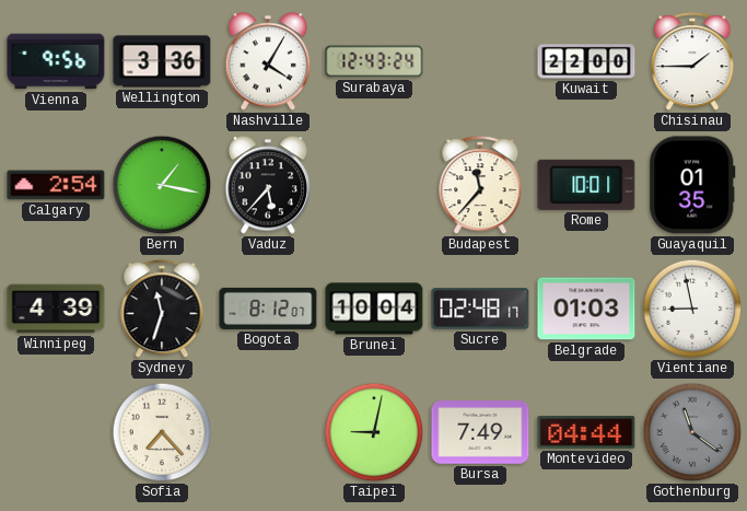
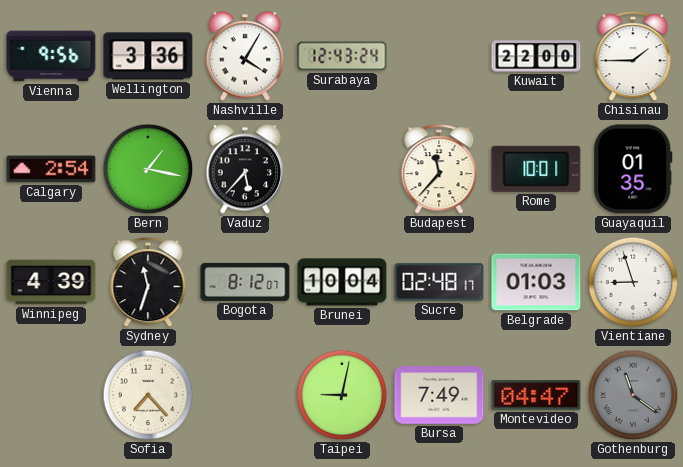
Vientiane: 8:58 -> 8:57 (633, 282)
Montevideo: 04:44 -> 04:47 (536, 395)
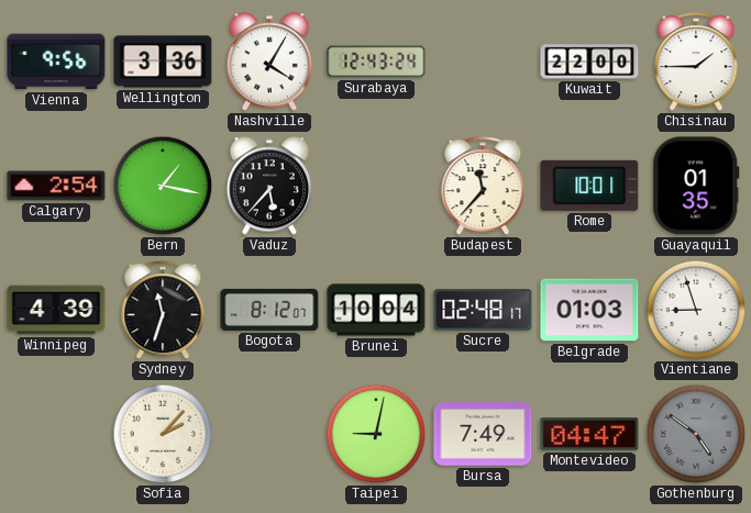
Sofia: 7:23 -> 2:07 (163, 434)
Gothenburg: 11:21 -> 4:51 (696, 434)
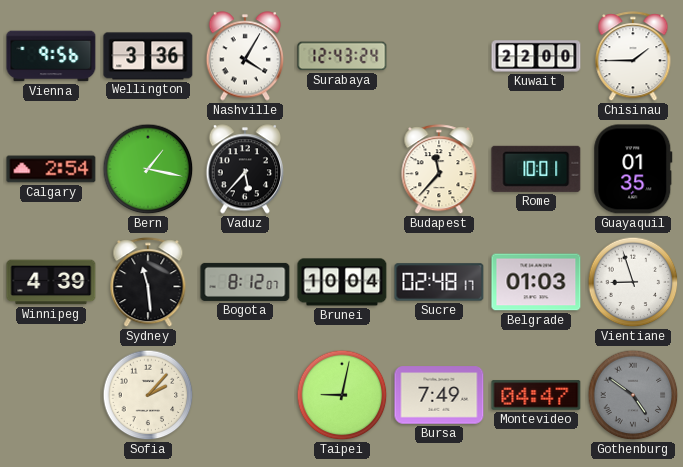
Sydney: 11:33 -> 11:29 (148, 283)
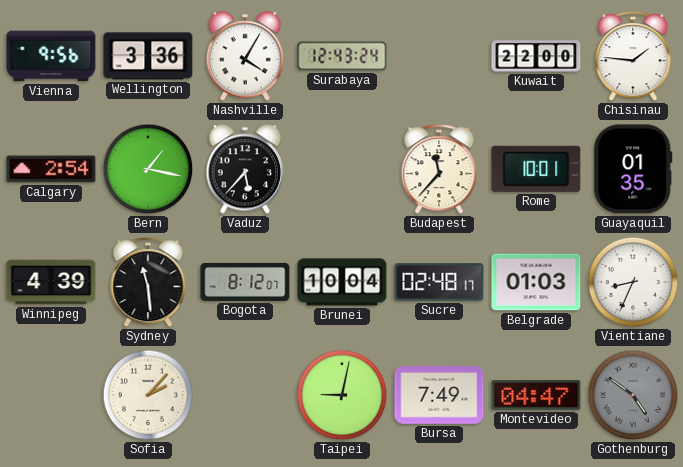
Chisinau: 1:45 -> 1:46 (633, 57)
Vientiane: 8:57 -> 8:34 (633, 282)
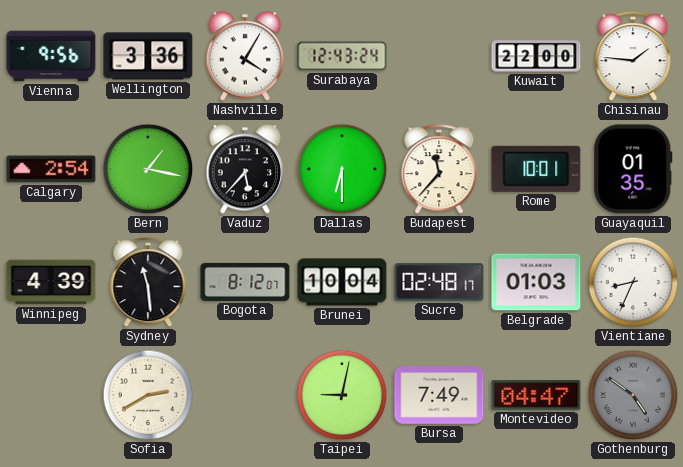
Dallas: none -> 6:30 (342, 169)
Sofia: 2:07 -> 2:40 (148, 395)
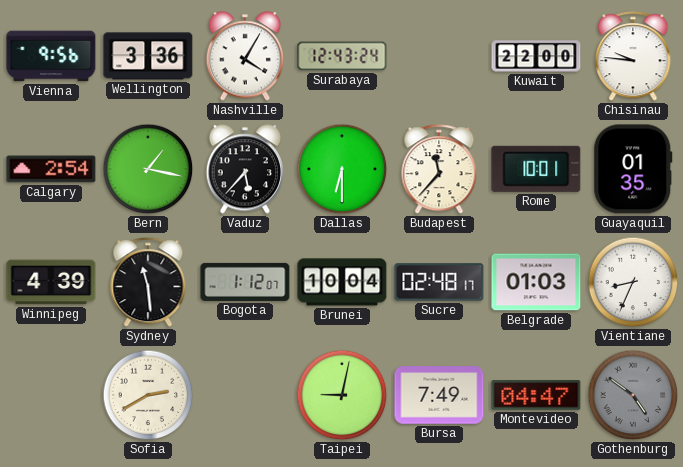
Chisinau: 1:46 -> 9:46 (633, 57)
Bogota: 8:12 -> 1:12 (245, 282)
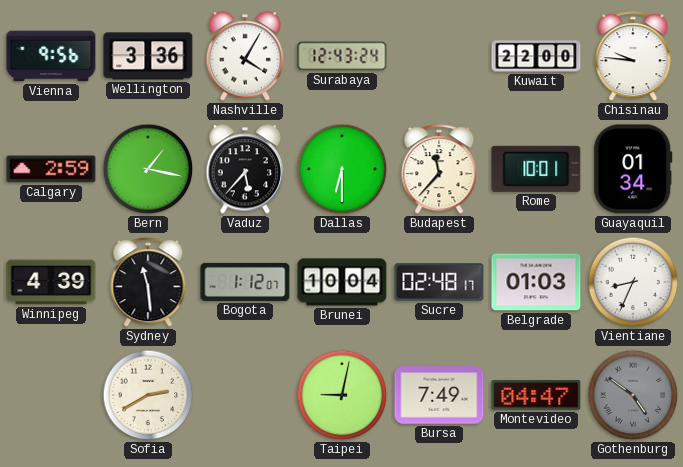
Calgary: 2:54 -> 2:59 (51, 169)
Guayaquil: 01:35 -> 01:34 (633, 169)
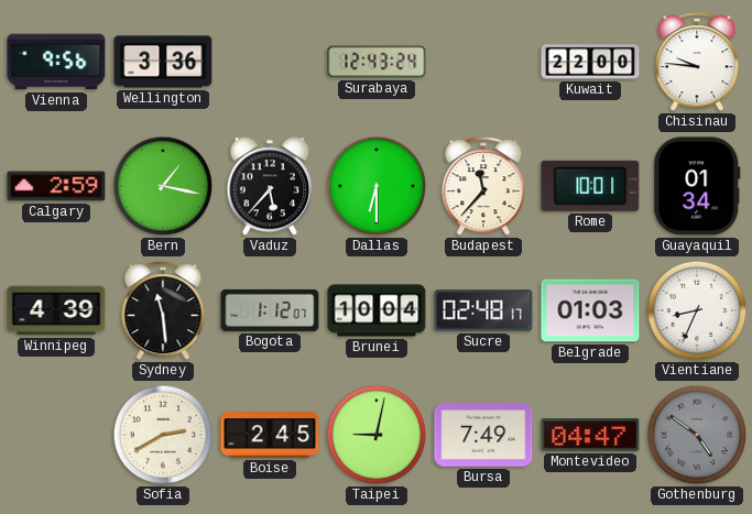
Nashville: 4:05 -> none (245, 56)
Boise: none -> 2:45 (270, 436)
